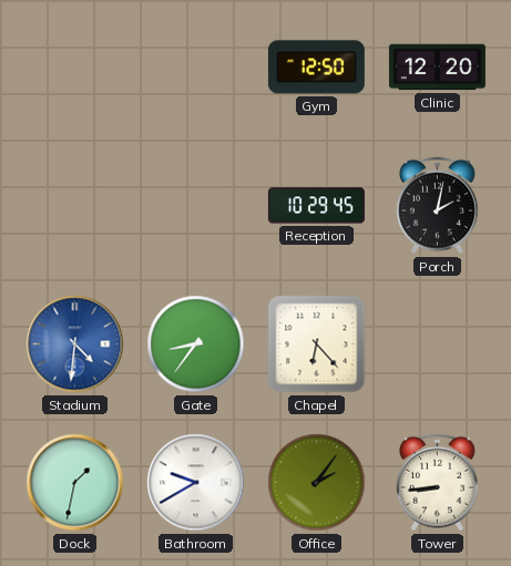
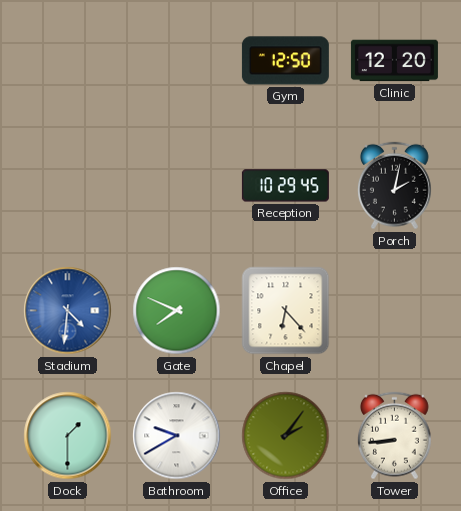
Gate: 8:36 -> 7:49 (177, 311)
Dock: 1:32 -> 1:30 (68, 436)
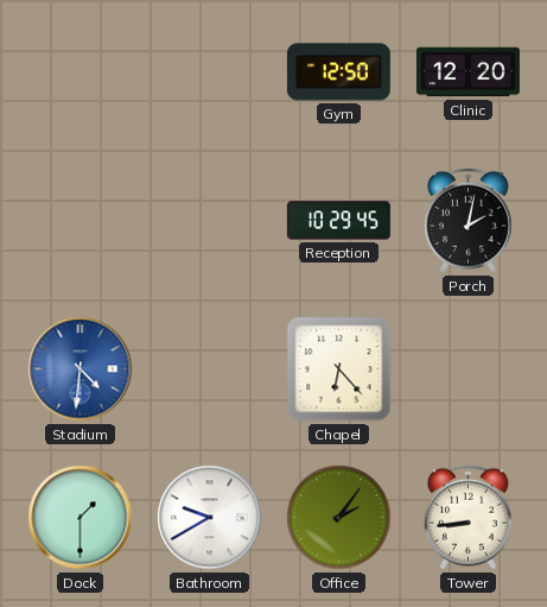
Gate: 7:49 -> none (177, 311)
